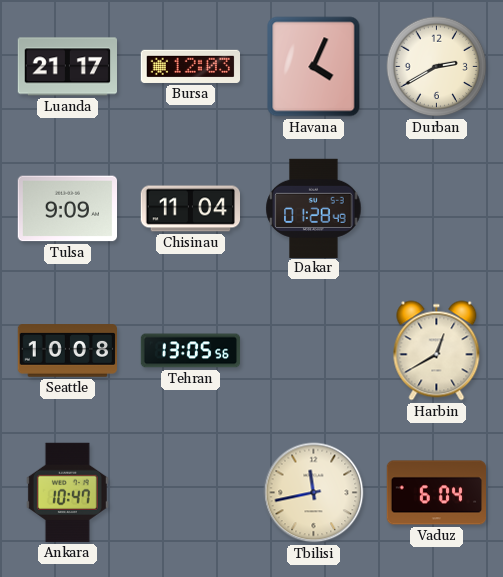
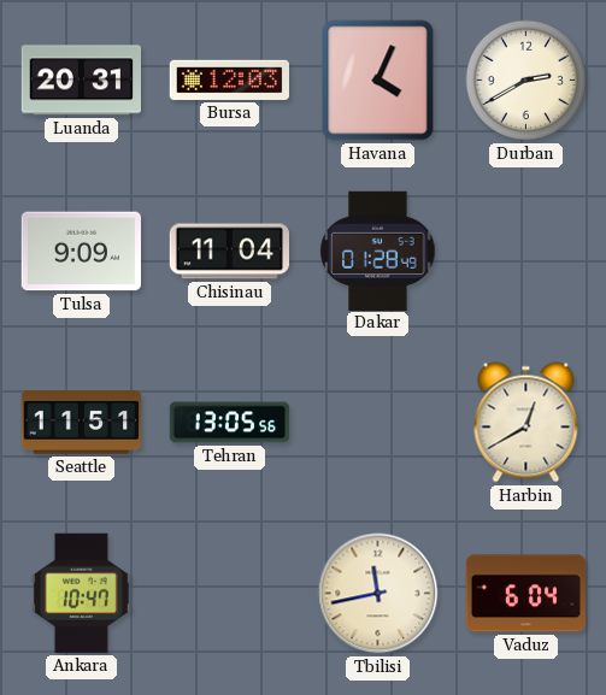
Luanda: 21:17 -> 20:31 (81, 81)
Seattle: 10:08 -> 11:51 (81, 423)
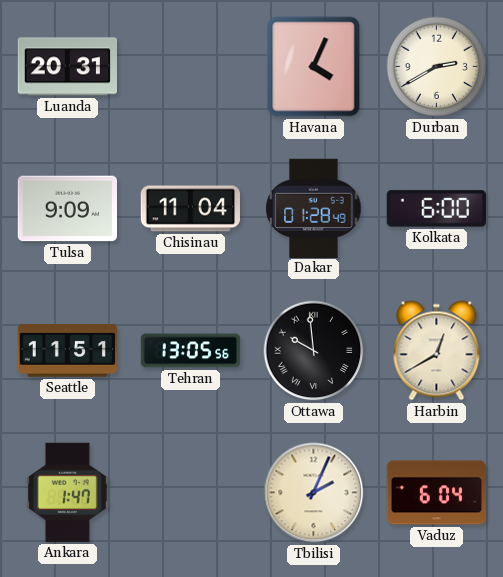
Bursa: 12:03 -> none (229, 79)
Kolkata: none -> 6:00 (436, 209)
Ottawa: none -> 9:59 (314, 351)
Ankara: 10:47 -> 1:47 (67, 492)
Tbilisi: 11:43 -> 2:04 (314, 493)
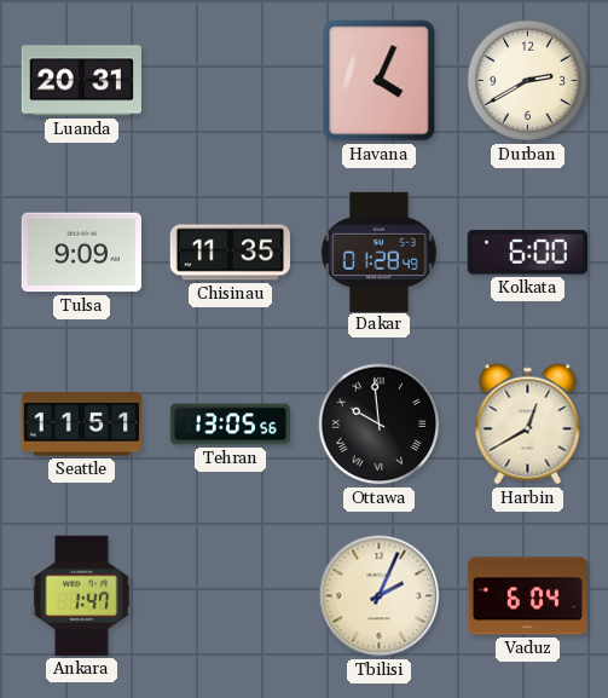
Chisinau: 11:04 -> 11:35 (231, 253)
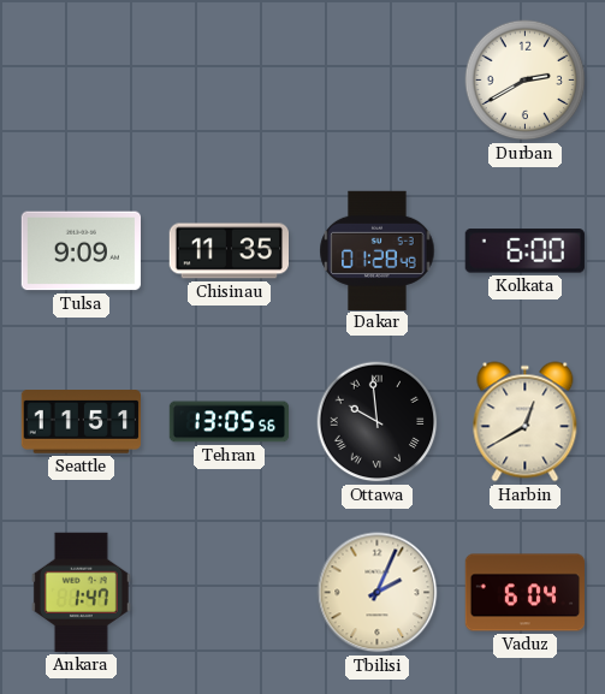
Luanda: 20:31 -> none (81, 81)
Havana: 4:04 -> none (380, 81)
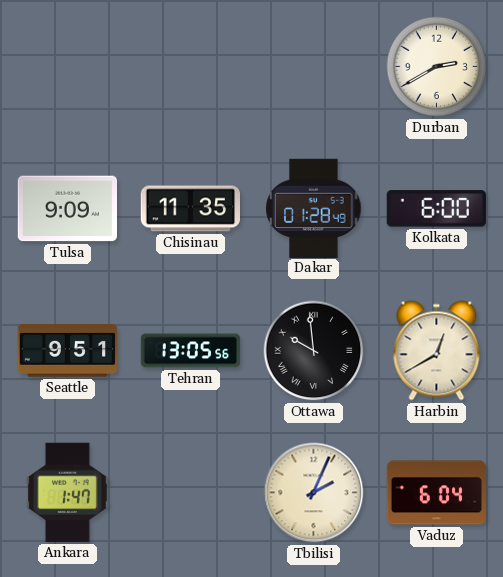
Seattle: 11:51 -> 9:51 (67, 351)
